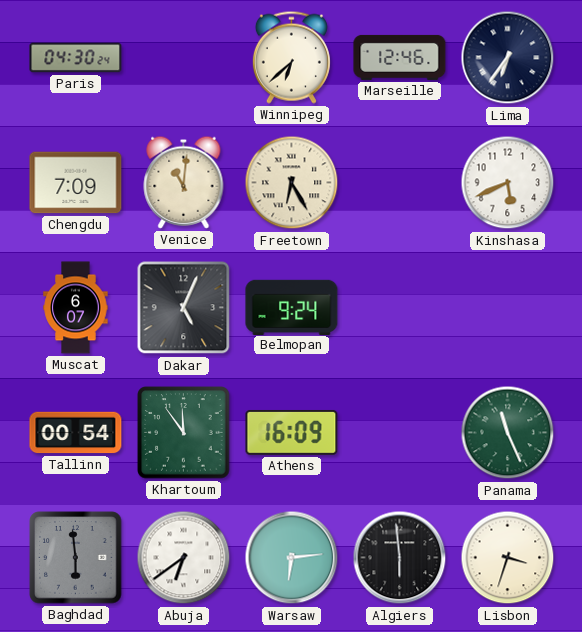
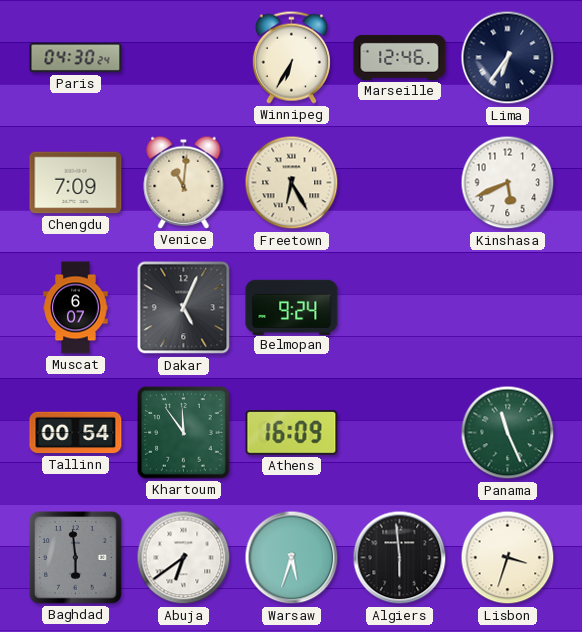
Winnipeg: 6:38 -> 6:35 (291, 57)
Warsaw: 6:14 -> 5:33 (292, 558)
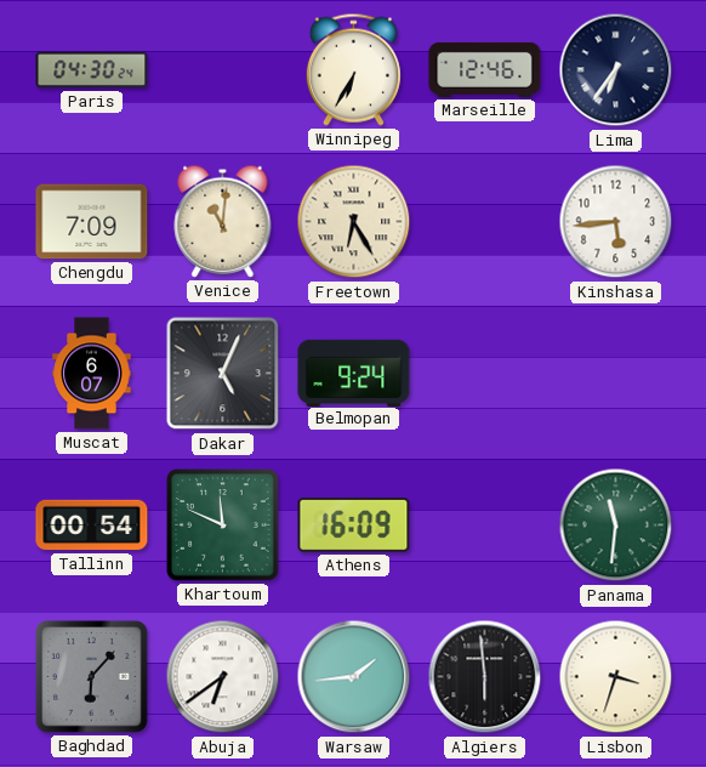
Kinshasa: 5:41 -> 5:44 (616, 222)
Khartoum: 11:54 -> 11:49 (223, 525)
Panama: 11:26 -> 11:31 (616, 525)
Baghdad: 5:59 -> 6:07 (92, 677)
Warsaw: 5:33 -> 1:44 (354, 677)
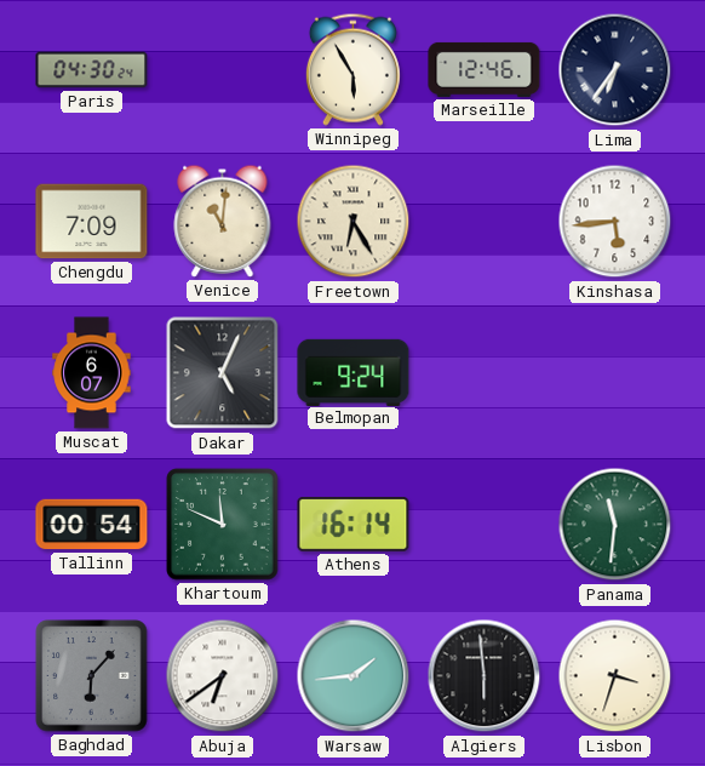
Winnipeg: 6:35 -> 5:55 (352, 69)
Athens: 16:09 -> 16:14 (354, 524)
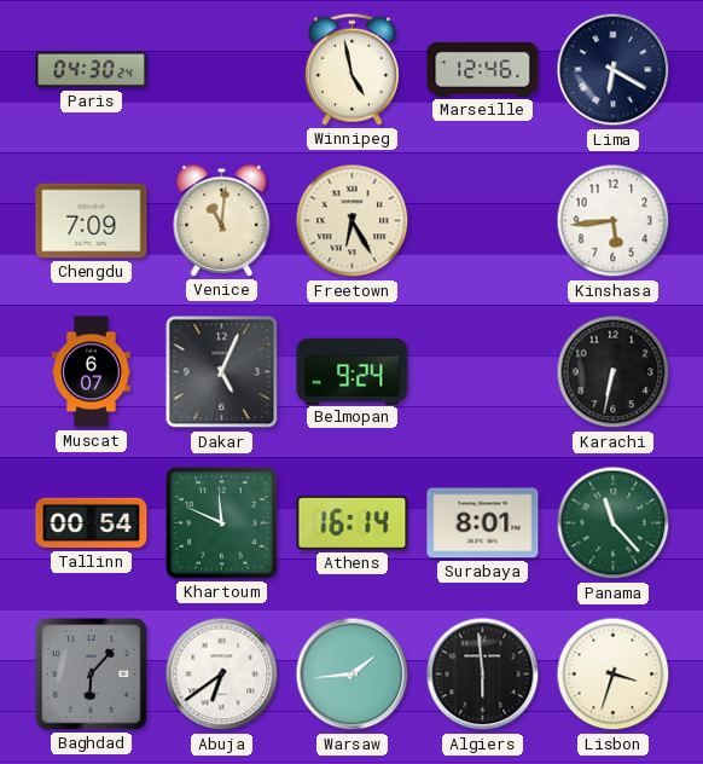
Winnipeg: 5:55 -> 4:58 (351, 69)
Lima: 6:36 -> 6:20 (614, 70)
Karachi: none -> 6:32 (614, 372)
Surabaya: none -> 8:01 (483, 523)
Panama: 11:31 -> 11:23 (614, 523)
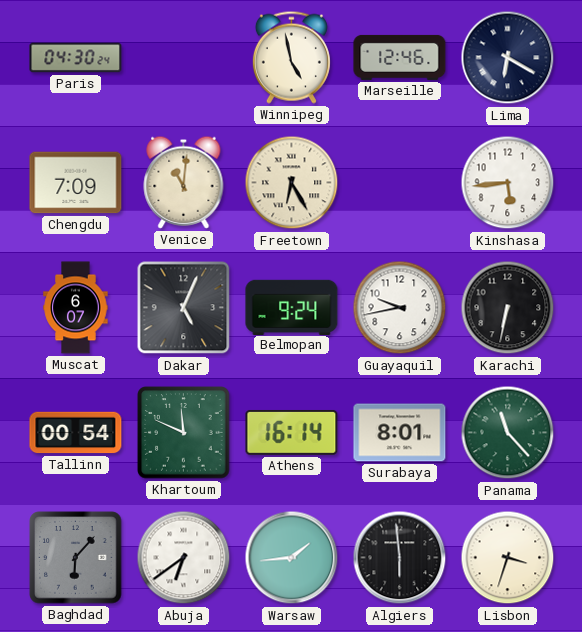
Guayaquil: none -> 9:43 (400, 308)
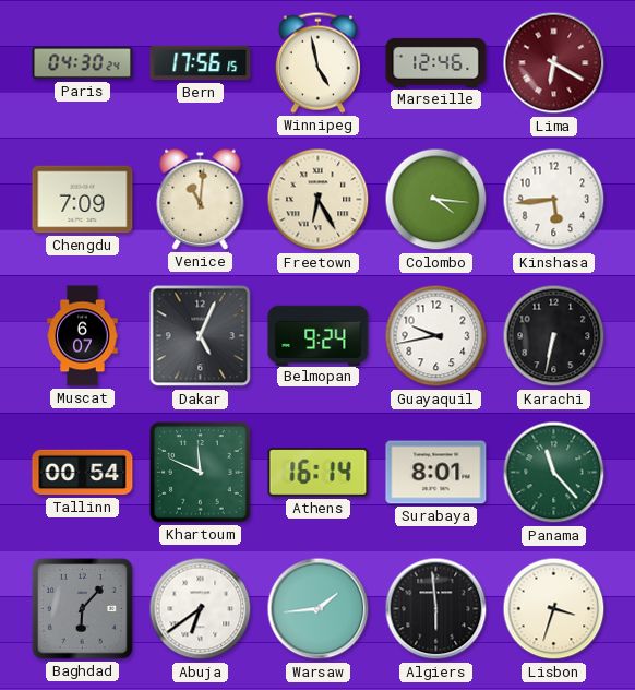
Bern: none -> 17:56 (201, 63)
Lima dial: navy -> burgundy (554, 63)
Colombo: none -> 4:16 (436, 200)
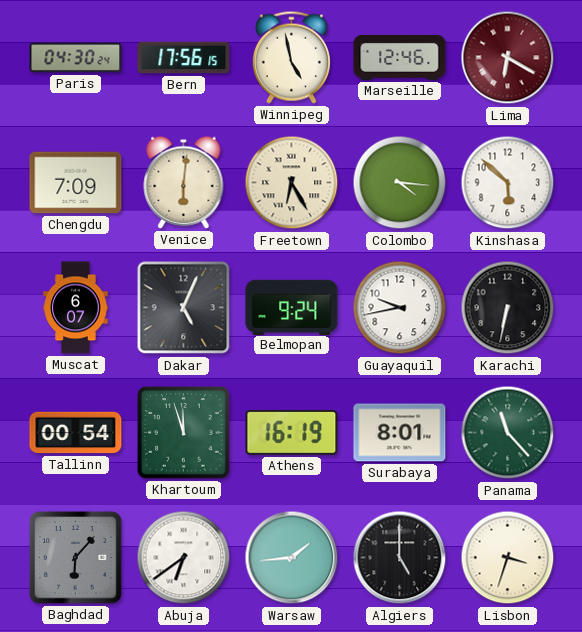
Venice: 11:01 -> 6:01 (184, 182)
Kinshasa: 5:44 -> 5:52 (508, 183)
Khartoum: 11:49 -> 11:57 (184, 433)
Athens: 16:14 -> 16:19 (292, 432)
Algiers: 5:59 -> 5:00 (400, 558)
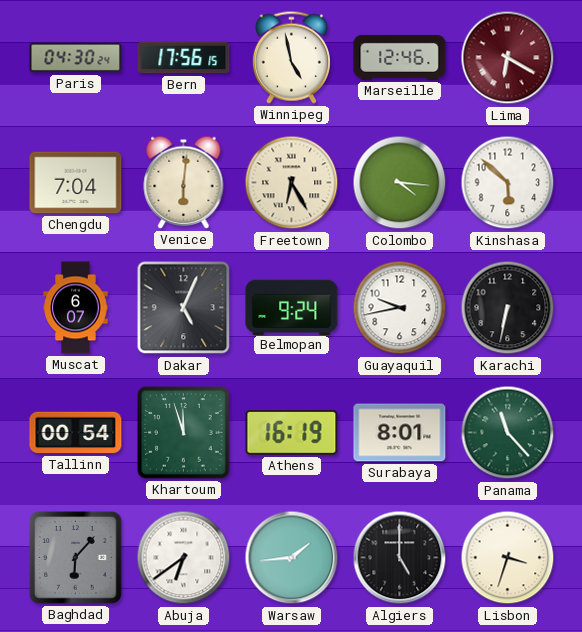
Chengdu: 7:09 -> 7:04 (76, 183)
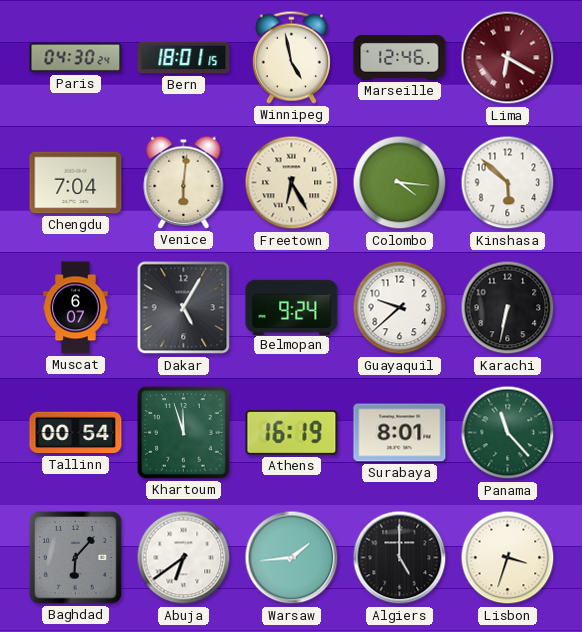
Bern: 17:56 -> 18:01 (184, 58)
Dakar: 5:04 -> 5:05 (184, 308)
Guayaquil: 9:43 -> 9:38 (400, 308)
